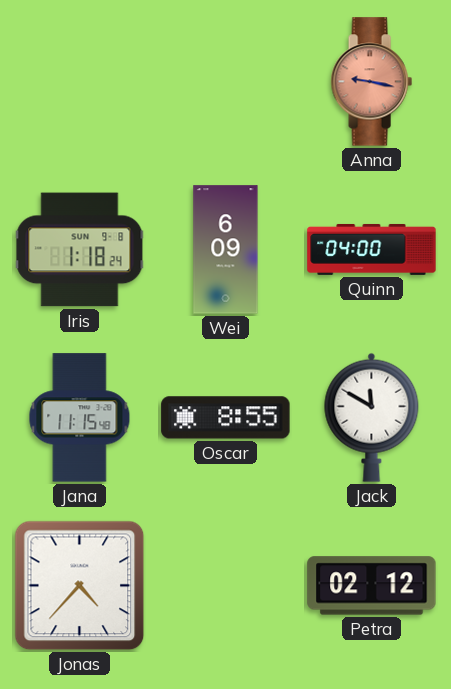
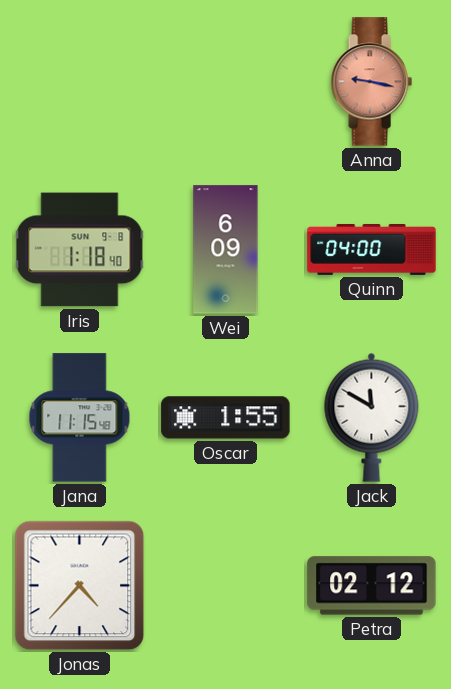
Iris: 1:18:24 -> 1:18:40 (80, 250)
Oscar: 8:55 -> 1:55 (226, 418)
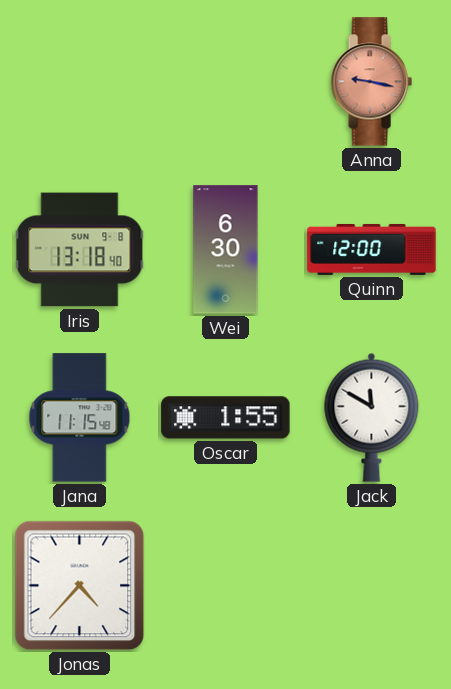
Iris: 1:18 -> 13:18 (80, 250)
Wei: 6:09 -> 6:30 (226, 250)
Quinn: 04:00 -> 12:00 (372, 249)
Petra: 02:12 -> none (372, 586)
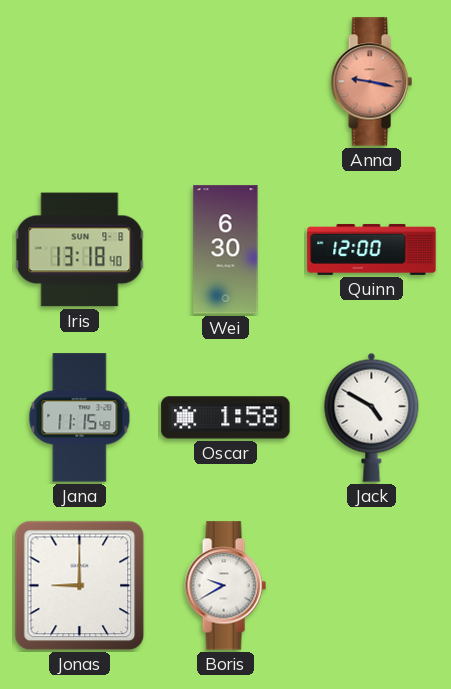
Oscar: 1:55 -> 1:58 (226, 418)
Jack: 11:50 -> 4:50 (372, 417)
Jonas: 4:37 -> 9:00 (80, 586)
Boris: none -> 9:40 (225, 586)
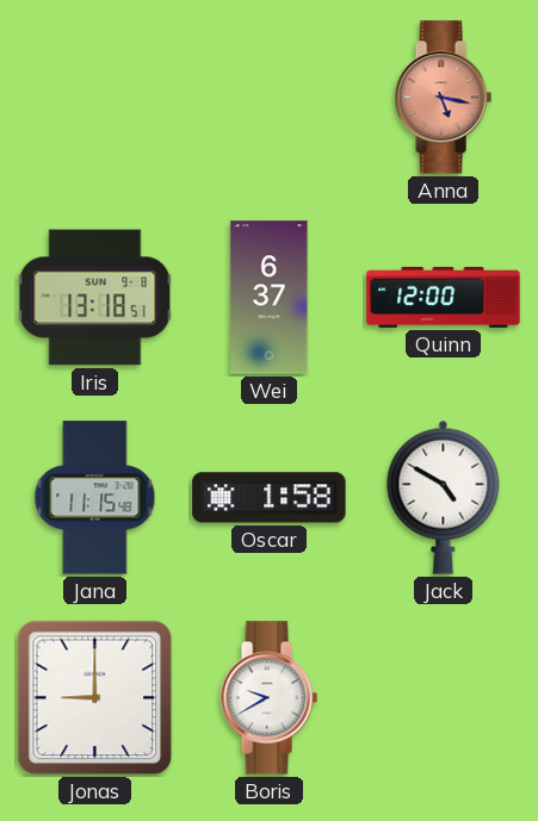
Anna: 9:17 -> 5:17 (443, 98)
Iris: 13:18:40 -> 13:18:51 (95, 298)
Wei: 6:30 -> 6:37 (270, 298)
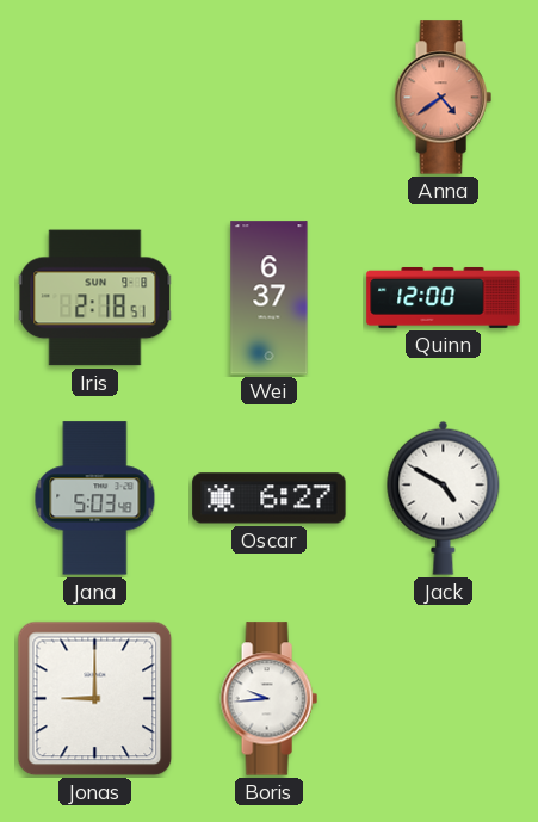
Anna: 5:17 -> 4:39 (443, 98)
Iris: 13:18 -> 2:18 (95, 298)
Jana: 11:15 -> 5:03 (95, 499)
Oscar: 1:58 -> 6:27 (270, 499)
Boris: 9:40 -> 9:44 (268, 699)
